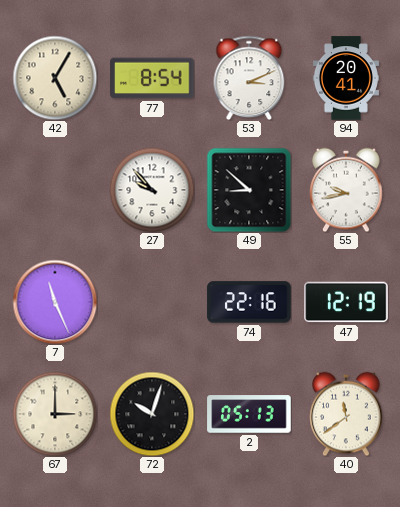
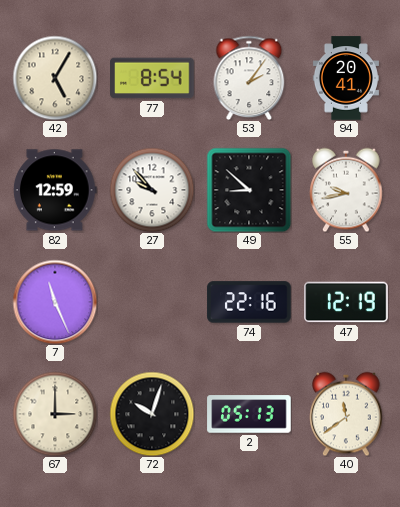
53: 3:11 -> 2:06 (249, 78)
82: none -> 12:59 (55, 190)
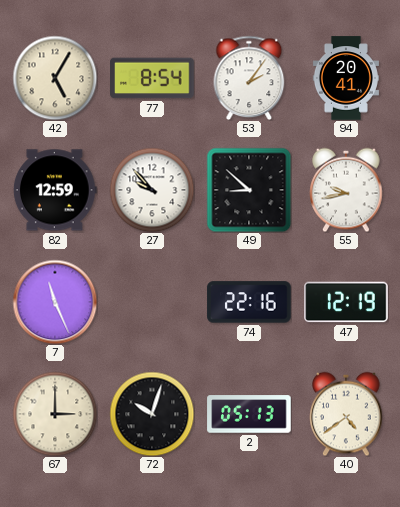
40: 11:39 -> 4:39 (346, 414)
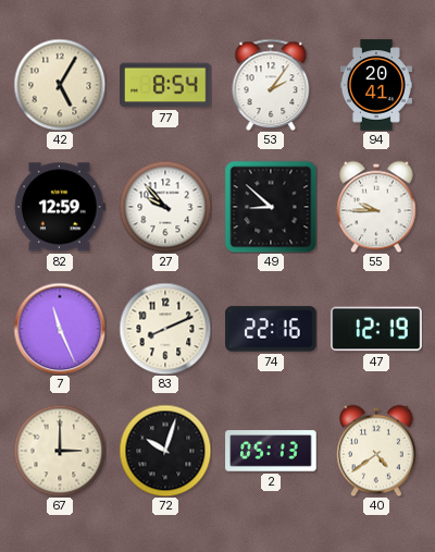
55: 9:43 -> 9:45 (376, 207)
83: none -> 8:11 (165, 329)
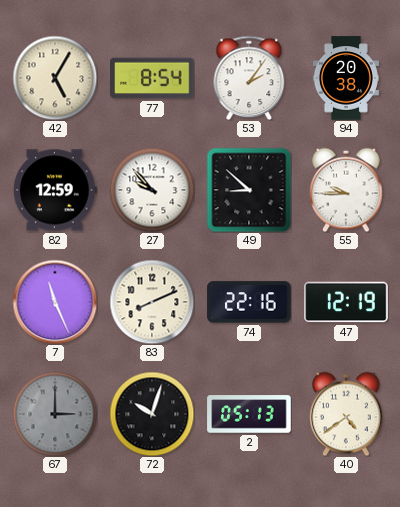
94: 20:41 -> 20:38 (346, 78)
67 dial: cream -> grey (55, 414)
